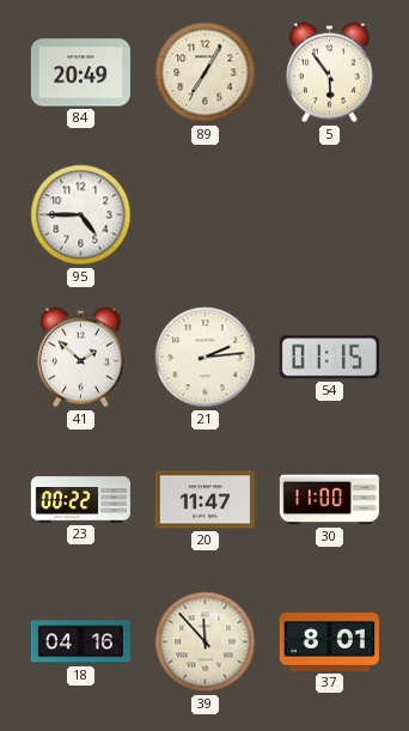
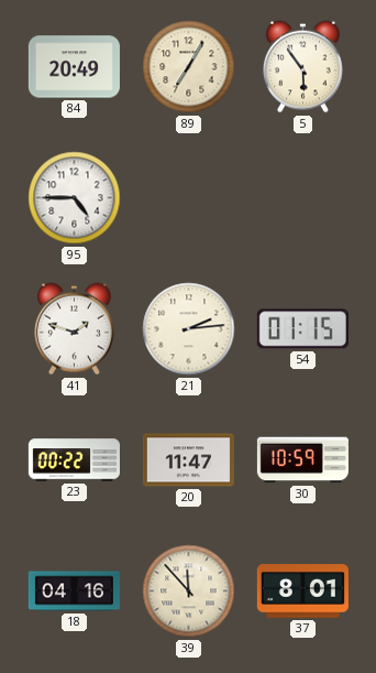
41: 1:52 -> 1:48 (74, 329)
30: 11:00 -> 10:59 (302, 460)
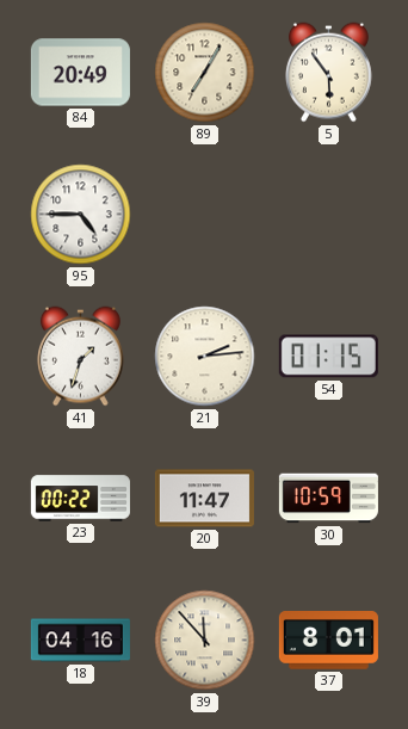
41: 1:48 -> 1:33 (80, 357)
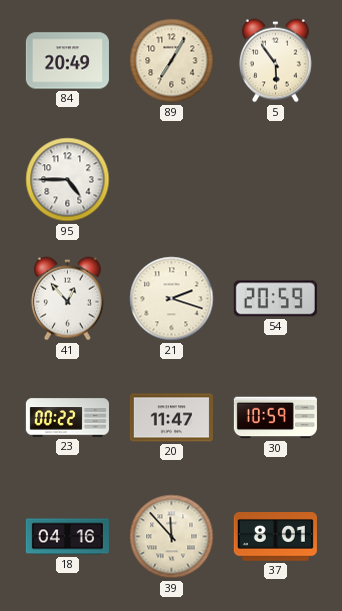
41: 1:33 -> 12:53 (67, 299)
21: 2:14 -> 2:18 (172, 299)
54: 01:15 -> 20:59 (275, 299)
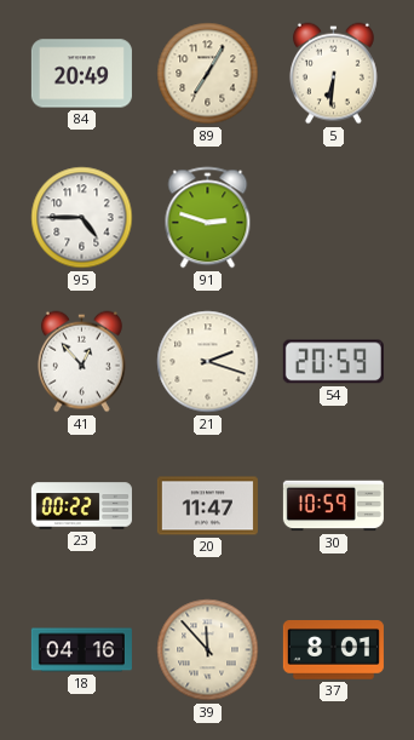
5: 5:54 -> 6:31 (333, 74)
91: none -> 2:48 (208, 218)
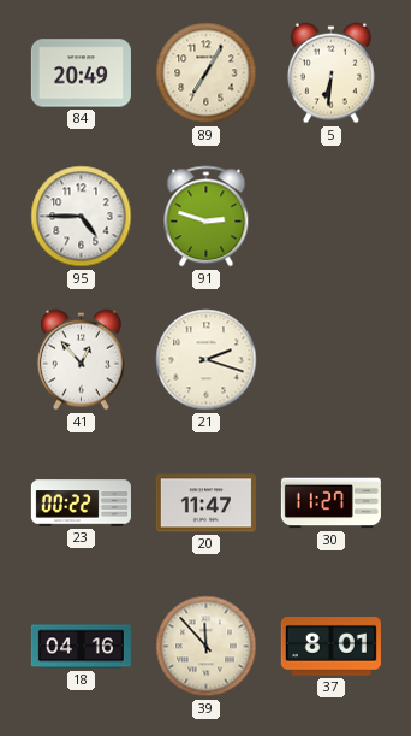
54: 20:59 -> none (333, 362)
30: 10:59 -> 11:27 (330, 504)
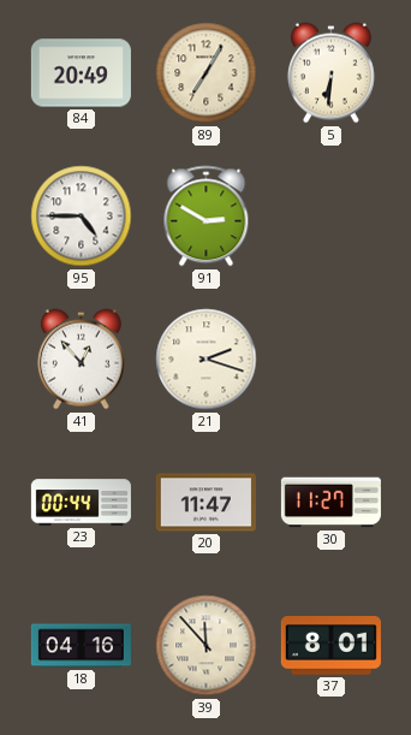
91: 2:48 -> 2:50 (207, 217)
23: 00:22 -> 00:44 (81, 503)
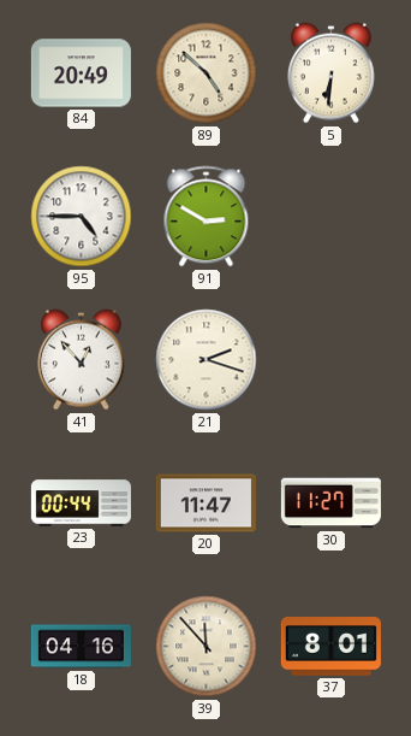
89: 7:05 -> 4:52 (207, 73)
